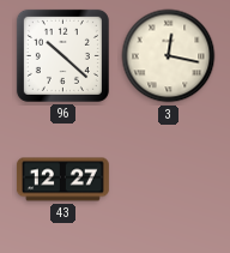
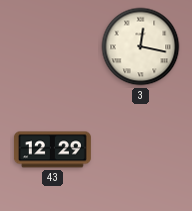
96: 10:22 -> none (62, 55)
43: 12:27 -> 12:29 (52, 150)
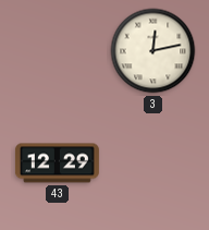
3: 12:17 -> 12:13 (153, 51)
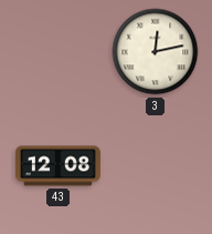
43: 12:29 -> 12:08 (57, 166)
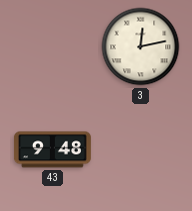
43: 12:08 -> 9:48 (52, 150)
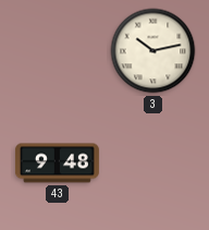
3: 12:13 -> 10:13 (153, 51)
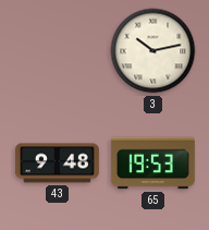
65: none -> 19:53 (152, 164)
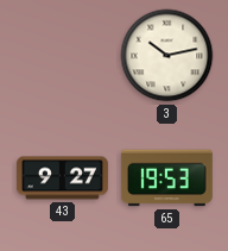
43: 9:48 -> 9:27 (62, 178)
